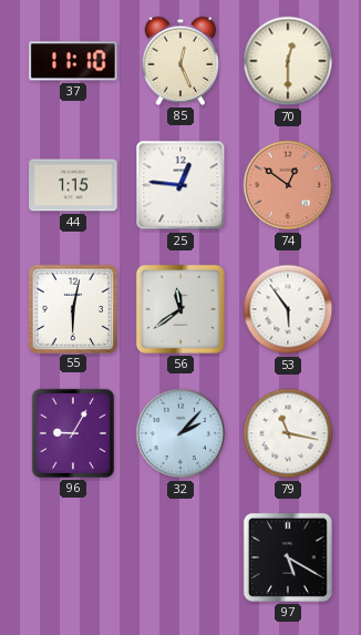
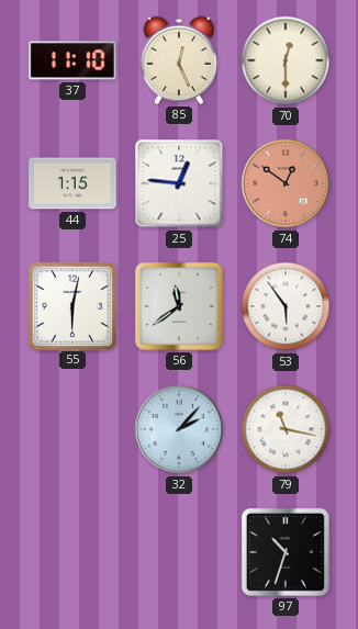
96: 9:05 -> none (73, 433)
97: 5:20 -> 10:33 (286, 552)
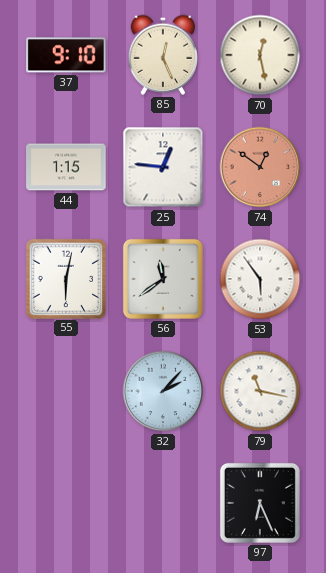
37: 11:10 -> 9:10 (67, 55)
70: 12:30 -> 12:28 (260, 55)
97: 10:33 -> 6:26 (260, 503)
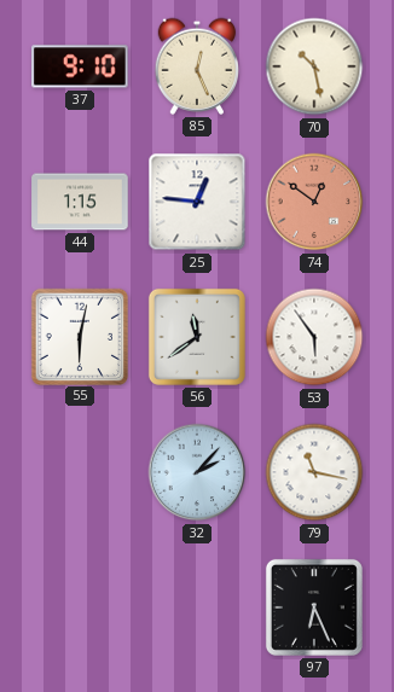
70: 12:28 -> 10:28 (314, 66)
